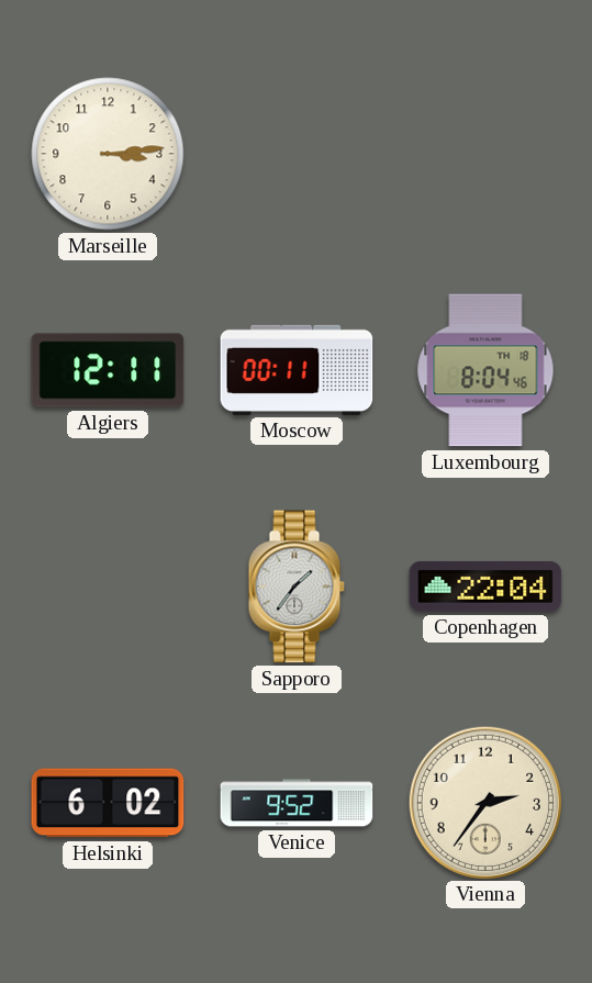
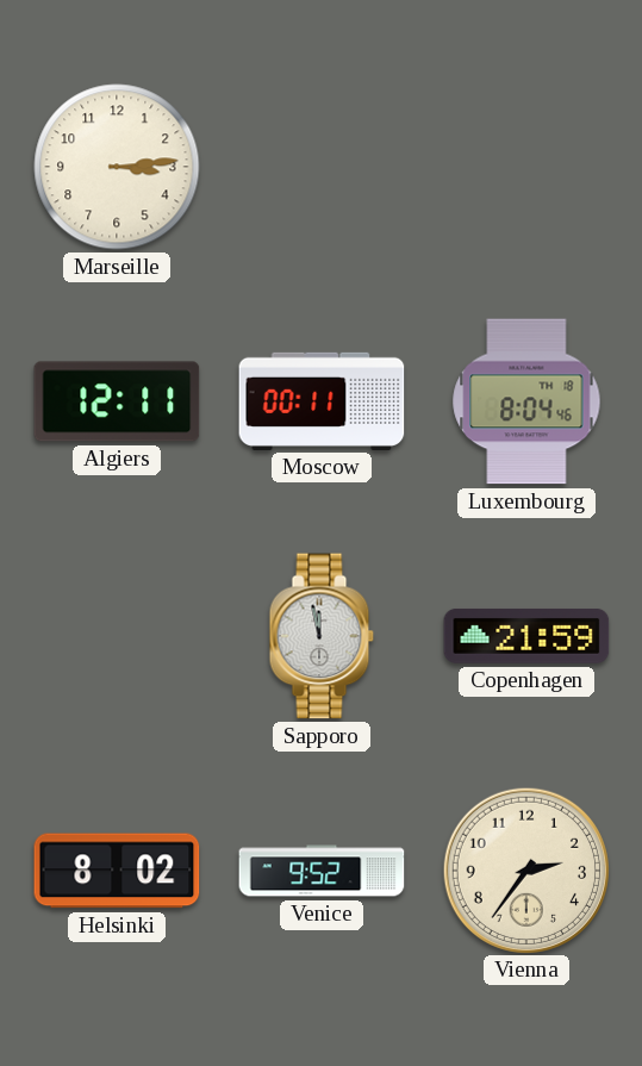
Sapporo: 1:36 -> 11:58 (322, 636)
Copenhagen: 22:04 -> 21:59 (526, 636)
Helsinki: 6:02 -> 8:02 (117, 871)
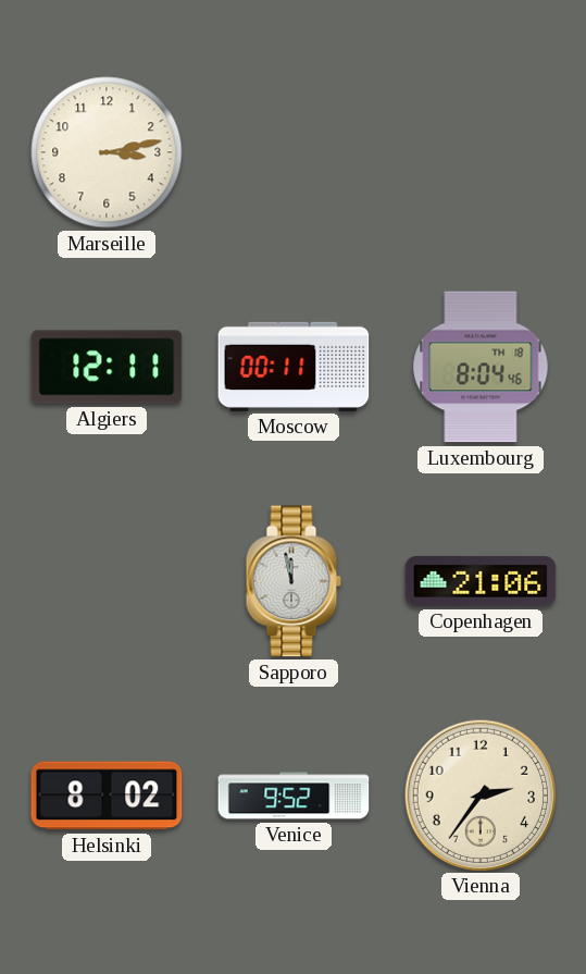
Marseille: 3:14 -> 3:13 (107, 152)
Copenhagen: 21:59 -> 21:06 (481, 581)
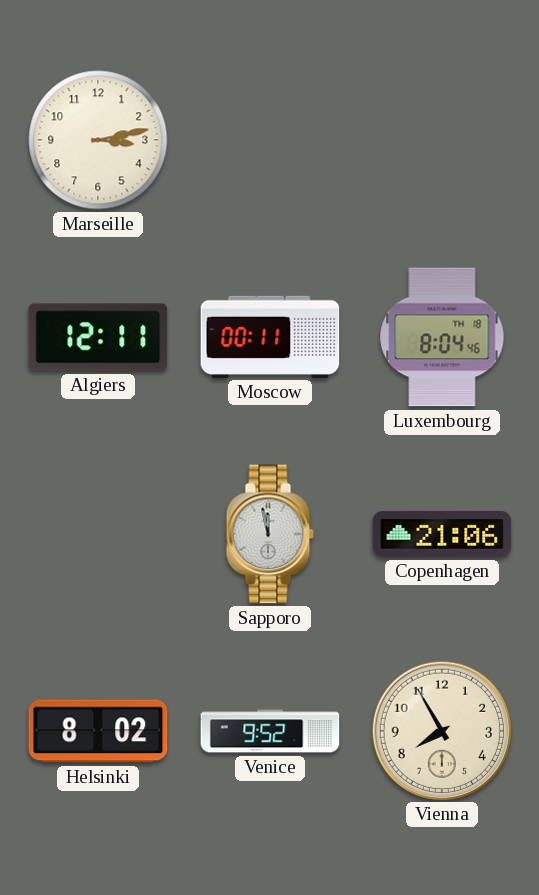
Vienna: 2:36 -> 7:55 (441, 730)
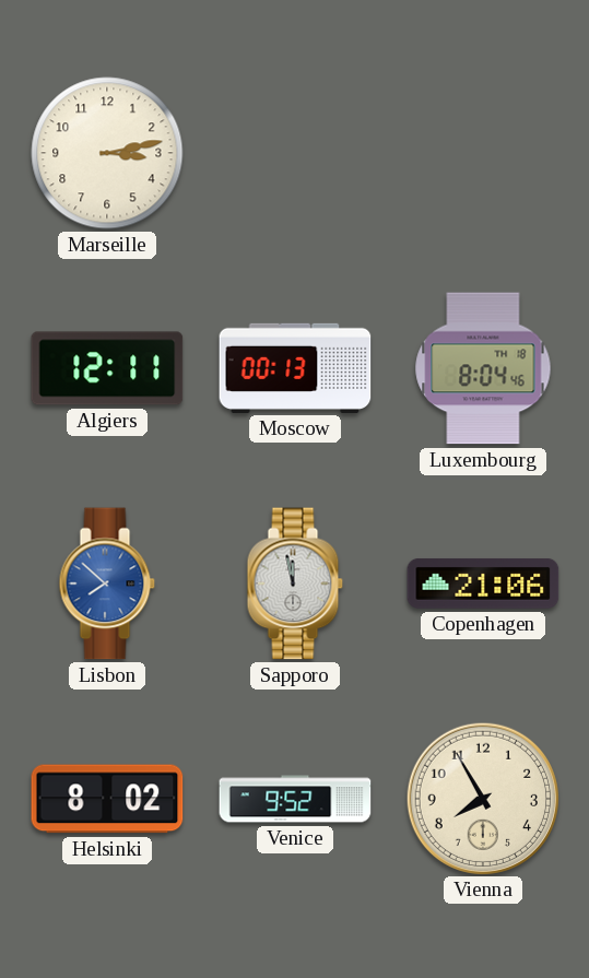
Moscow: 00:11 -> 00:13 (295, 368)
Lisbon: none -> 7:52 (107, 584)
